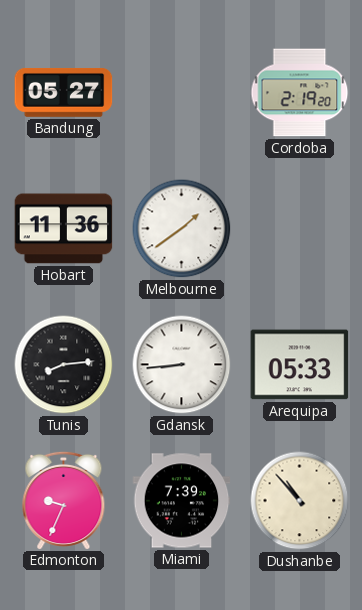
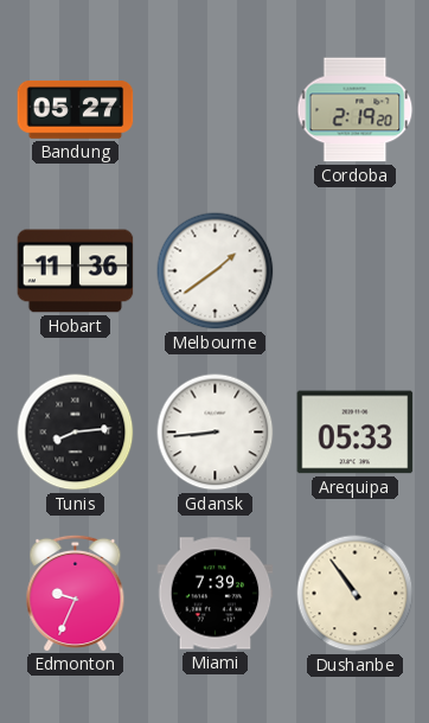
Dushanbe: 10:53 -> 10:54 (356, 594)
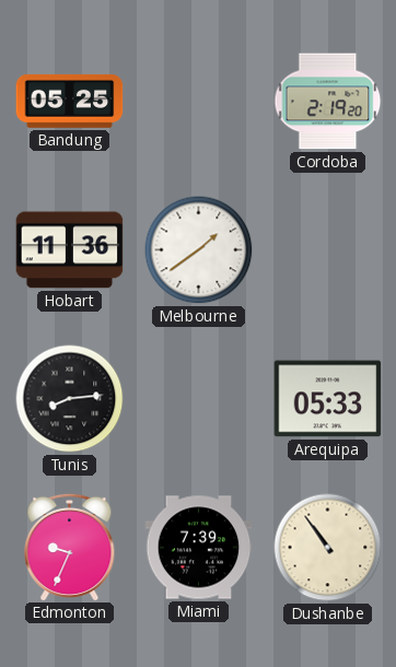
Bandung: 05:27 -> 05:25 (70, 101)
Gdansk: 8:44 -> none (216, 433)
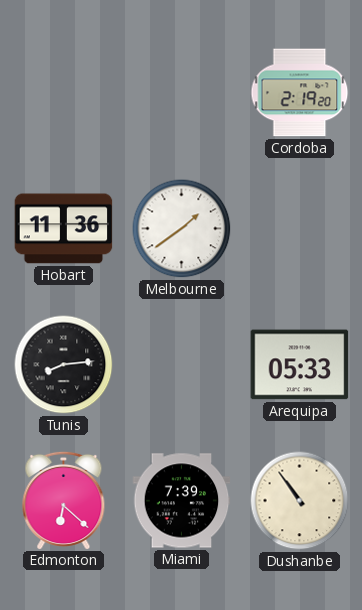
Bandung: 05:25 -> none (70, 101)
Edmonton: 9:34 -> 6:22 (64, 500)
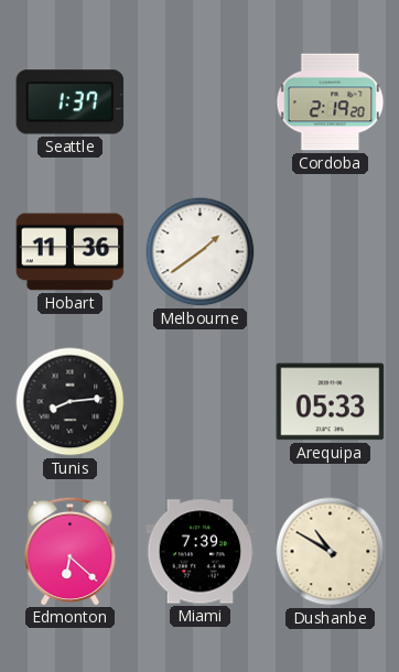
Seattle: none -> 1:37 (71, 102)
Dushanbe: 10:54 -> 10:50 (331, 552)
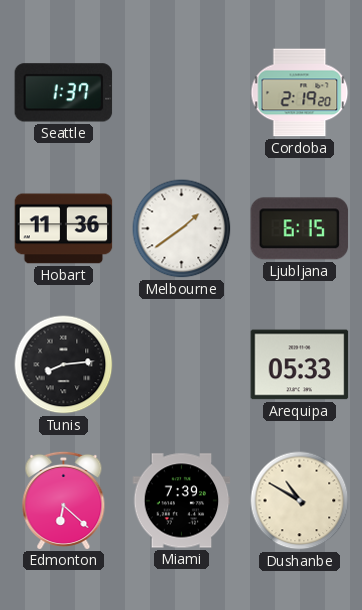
Ljubljana: none -> 6:15 (300, 229)
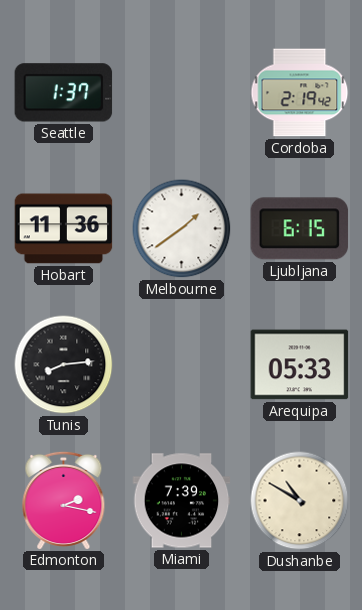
Cordoba: 2:19:20 -> 2:19:42 (300, 93)
Edmonton: 6:22 -> 2:17 (64, 500)
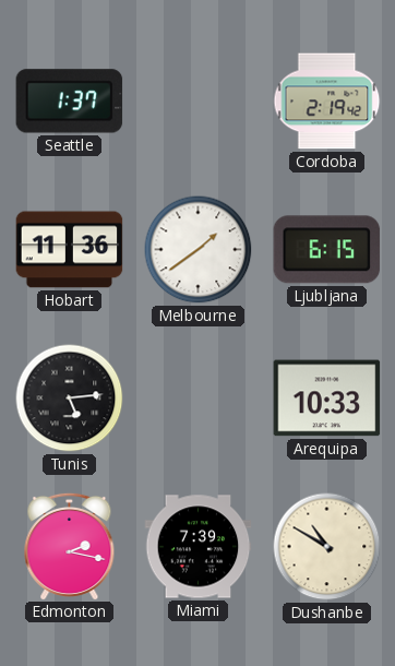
Tunis: 8:14 -> 5:14 (70, 399)
Arequipa: 05:33 -> 10:33 (327, 399)
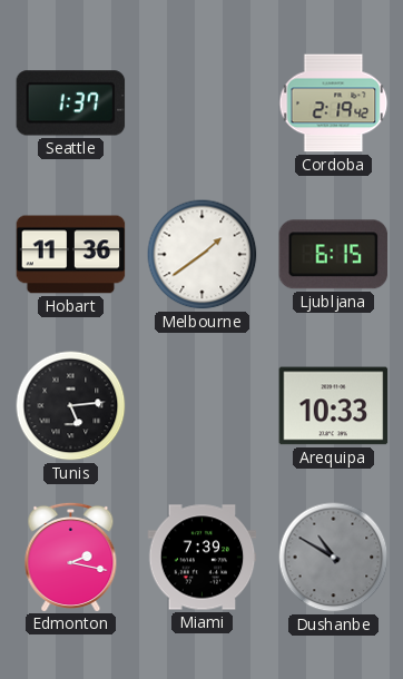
Dushanbe dial: cream -> grey (334, 558)
